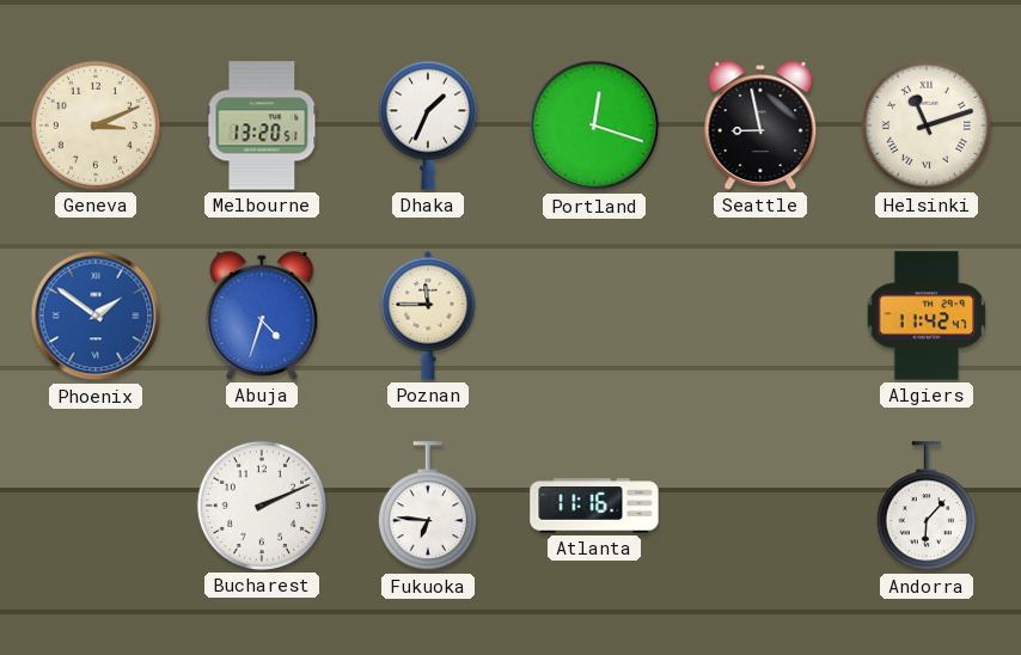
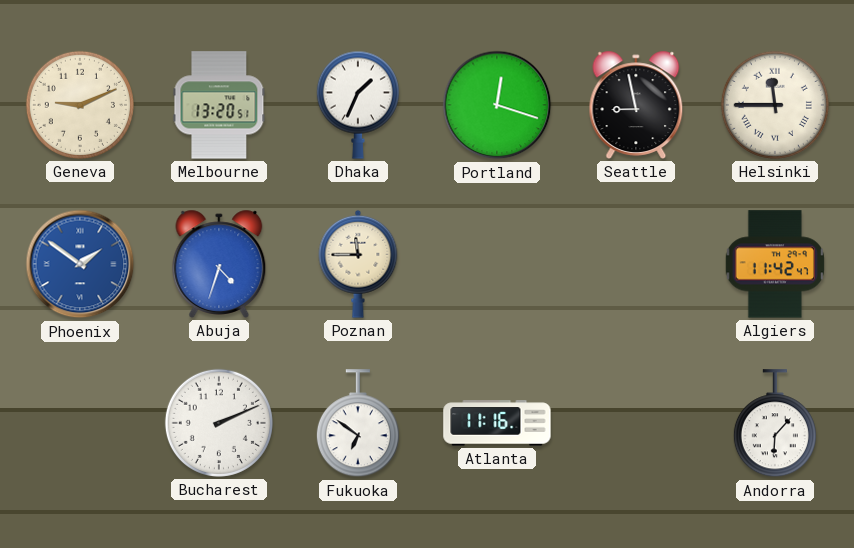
Geneva: 3:11 -> 9:11 (80, 105)
Helsinki: 11:12 -> 11:45 (775, 105)
Fukuoka: 6:46 -> 6:51 (358, 424)
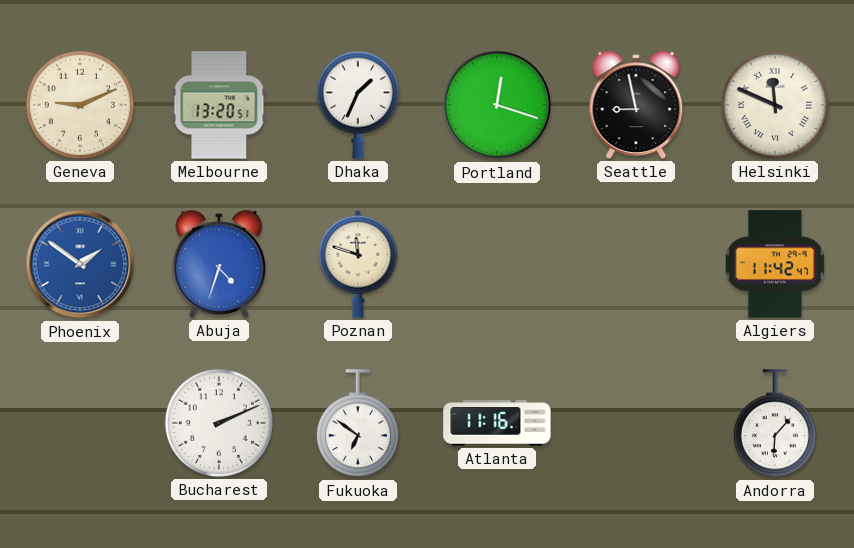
Helsinki: 11:45 -> 11:49 (775, 105)
Poznan: 11:45 -> 11:48 (358, 264)
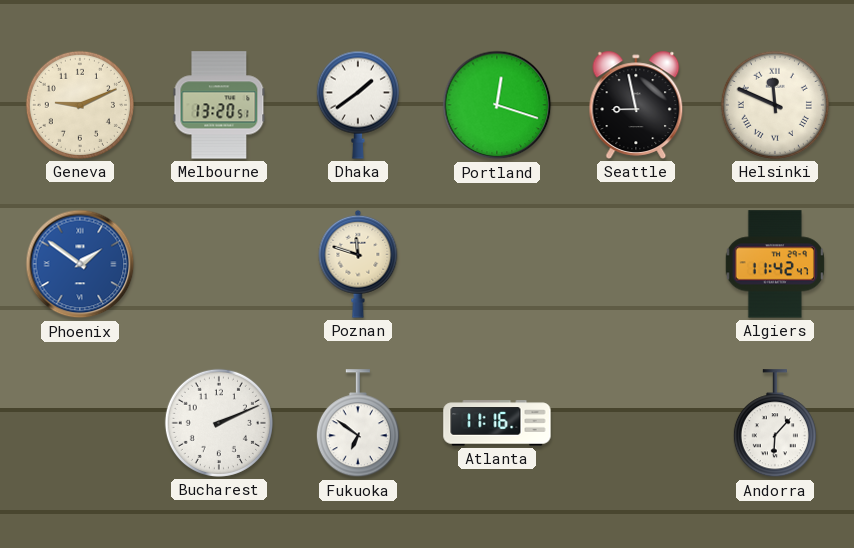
Dhaka: 1:34 -> 1:39 (358, 105)
Abuja: 4:33 -> none (219, 264)
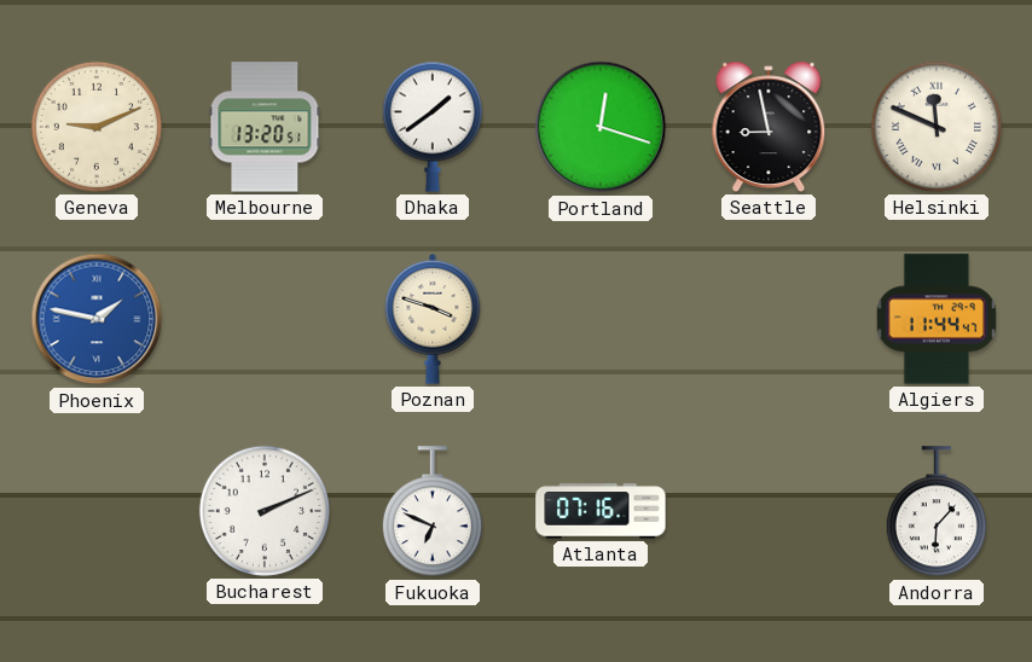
Phoenix: 1:51 -> 1:47 (97, 319)
Poznan: 11:48 -> 3:48 (433, 319)
Algiers: 11:42 -> 11:44 (937, 319)
Fukuoka: 6:51 -> 6:49 (433, 512)
Atlanta: 11:16 -> 07:16 (601, 511)
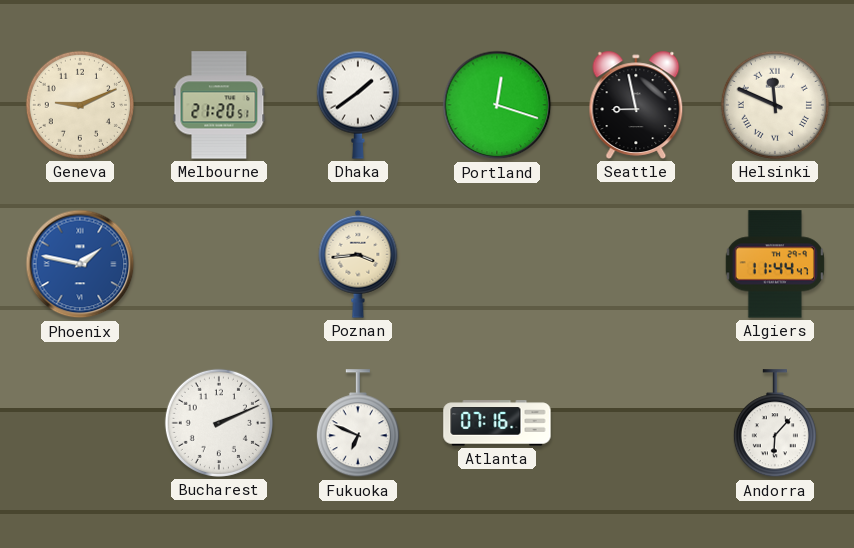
Melbourne: 13:20 -> 21:20 (219, 105)
Poznan: 3:48 -> 3:44 (358, 264)
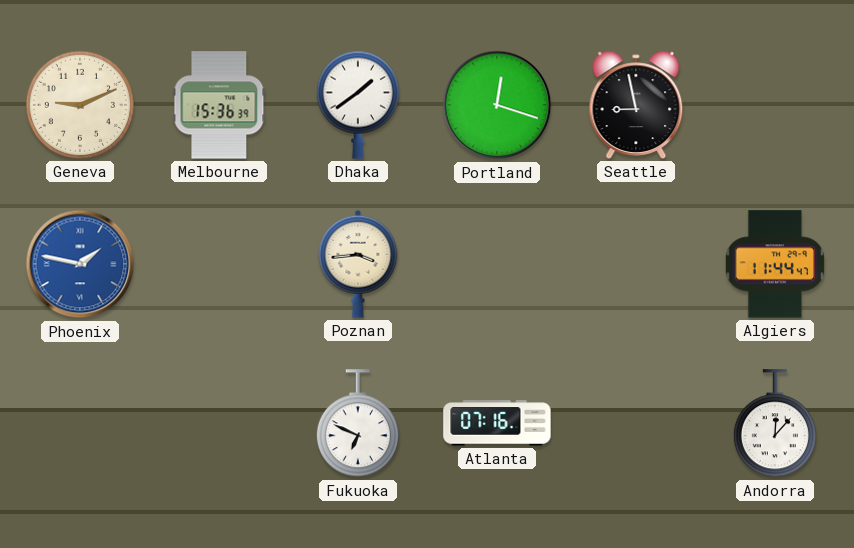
Melbourne: 21:20 -> 15:36 (219, 105)
Helsinki: 11:49 -> none (775, 105)
Bucharest: 2:11 -> none (219, 423)
Andorra: 6:07 -> 12:07 (775, 424)
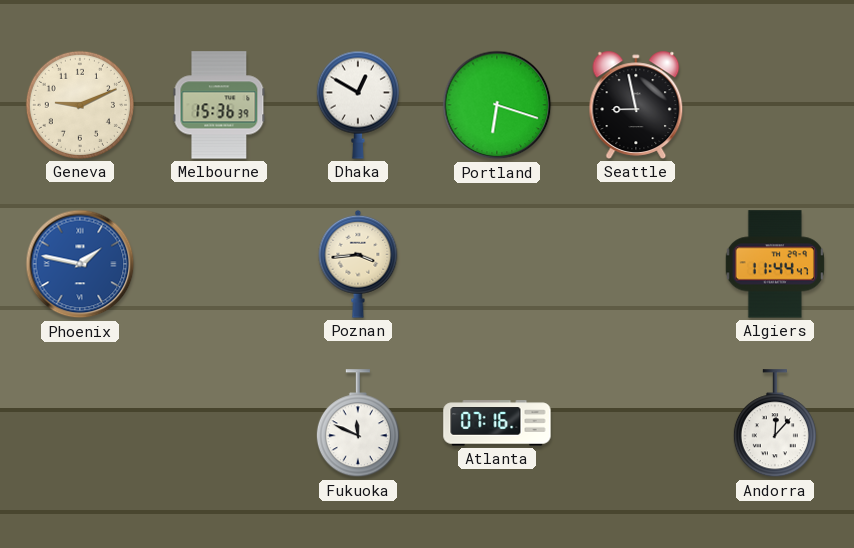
Dhaka: 1:39 -> 12:50 (358, 105)
Portland: 12:18 -> 6:18 (497, 105)
Fukuoka: 6:49 -> 11:49 (358, 424)
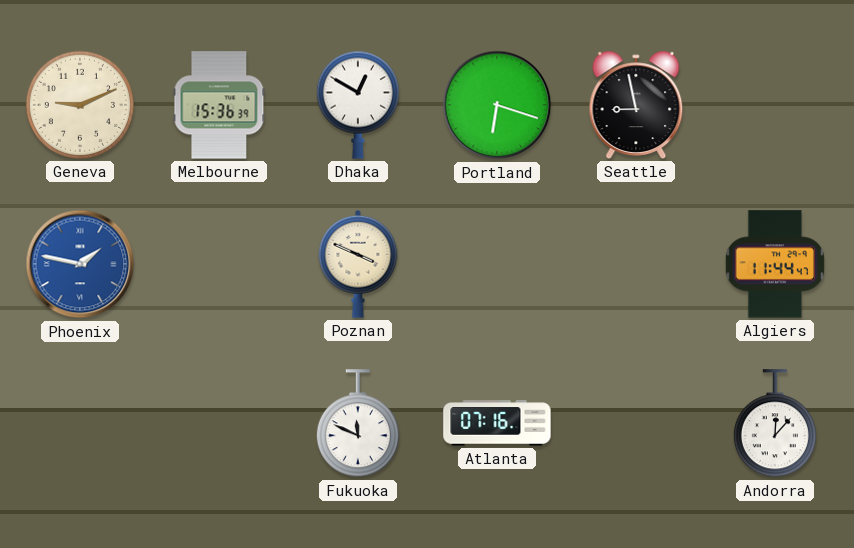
Poznan: 3:44 -> 3:49 (358, 264)
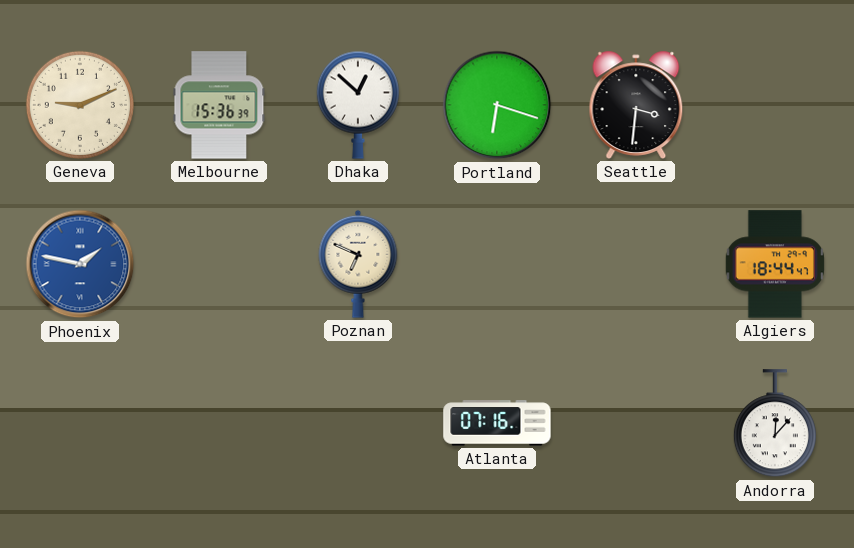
Dhaka: 12:50 -> 12:52 (358, 105)
Seattle: 8:58 -> 3:31 (636, 105)
Poznan: 3:49 -> 6:49 (358, 264)
Algiers: 11:44 -> 18:44 (775, 264)
Fukuoka: 11:49 -> none (358, 424)
